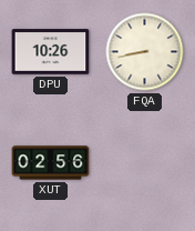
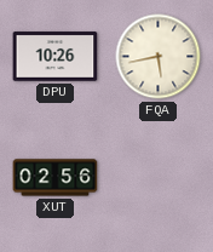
FQA: 8:43 -> 5:43 (159, 57)
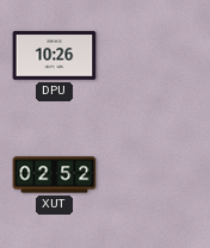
FQA: 5:43 -> none (159, 57)
XUT: 02:56 -> 02:52 (55, 175)
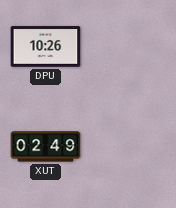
XUT: 02:52 -> 02:49 (46, 147)
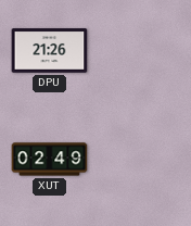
DPU: 10:26 -> 21:26 (50, 51)
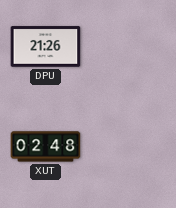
XUT: 02:49 -> 02:48 (46, 147)
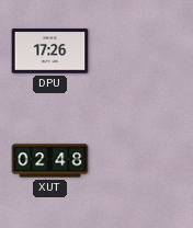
DPU: 21:26 -> 17:26 (50, 52)
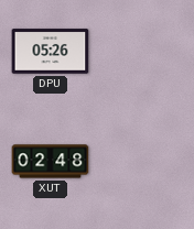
DPU: 17:26 -> 05:26 (51, 52)
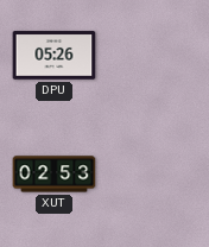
XUT: 02:48 -> 02:53 (55, 175)
